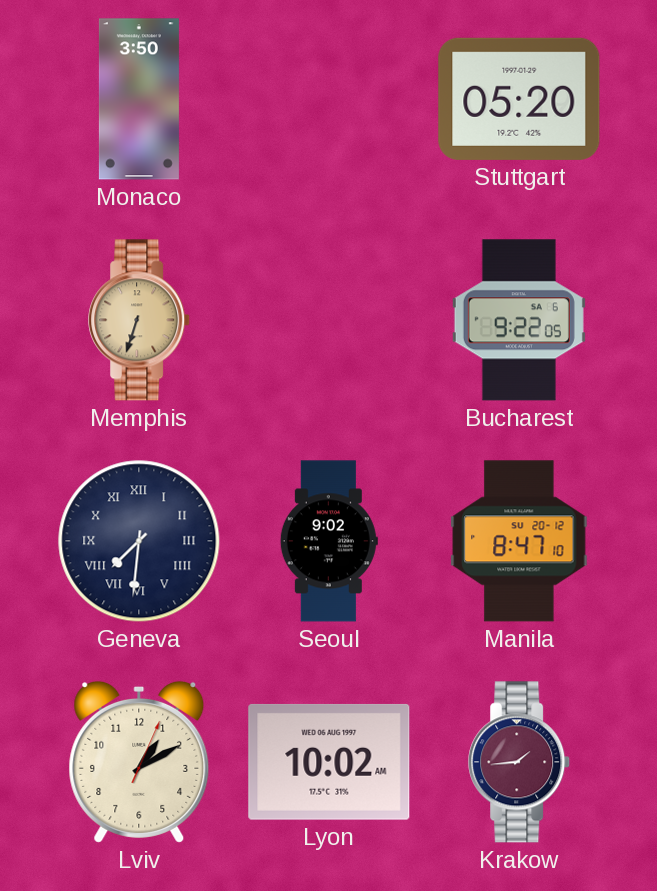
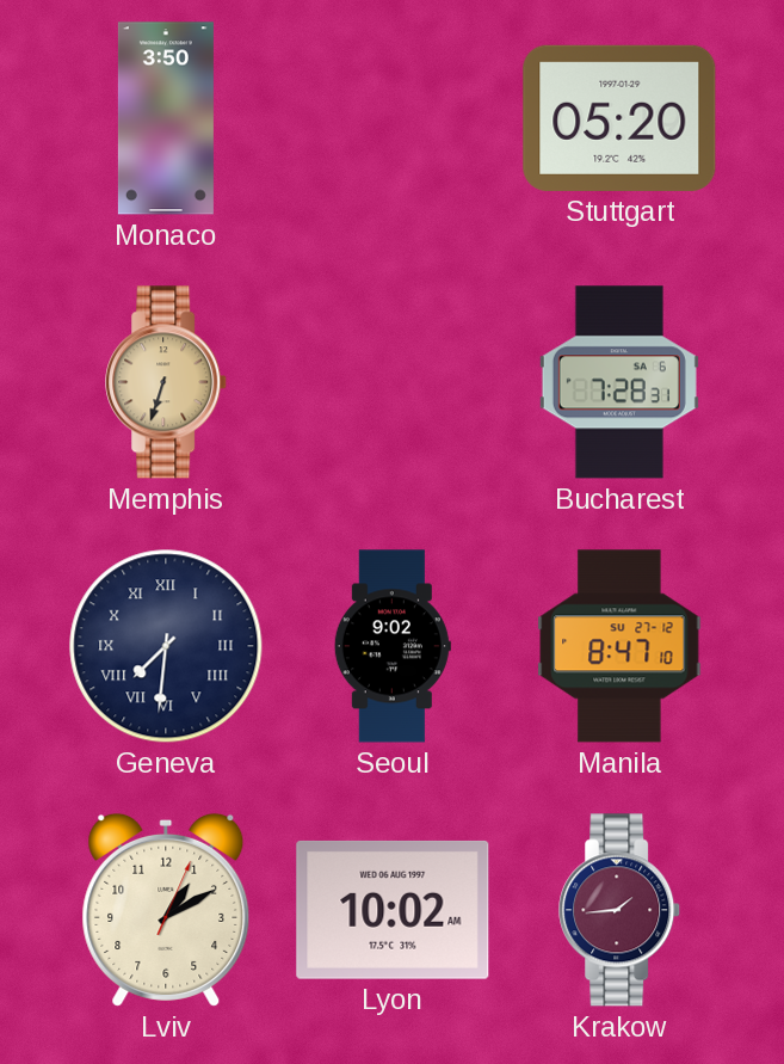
Bucharest: 9:22 -> 7:28 (619, 382)
Manila date: SU 20-12 -> SU 27-12 (619, 646)
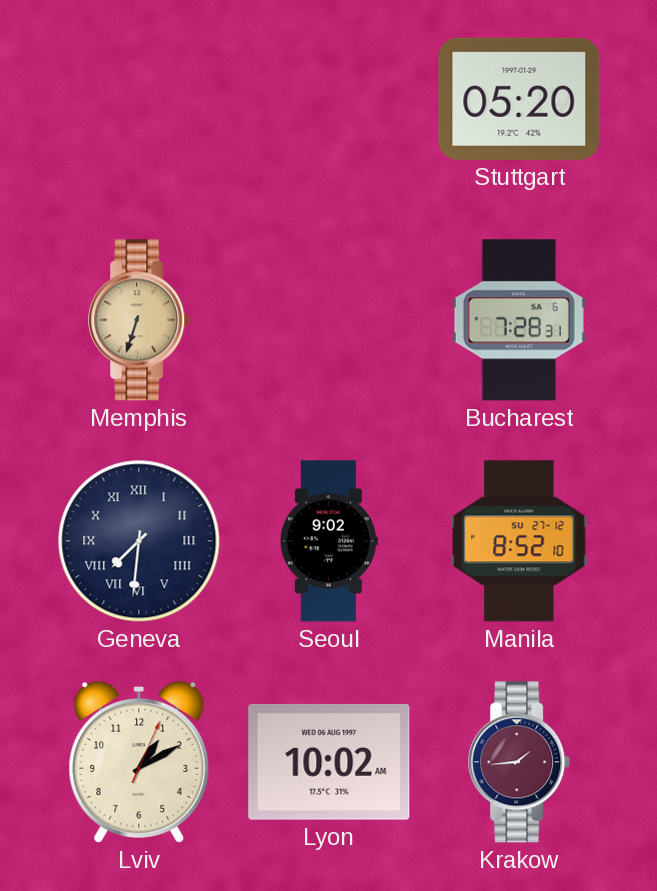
Monaco: 3:50 -> none (166, 118)
Manila: 8:47 -> 8:52 (519, 541)
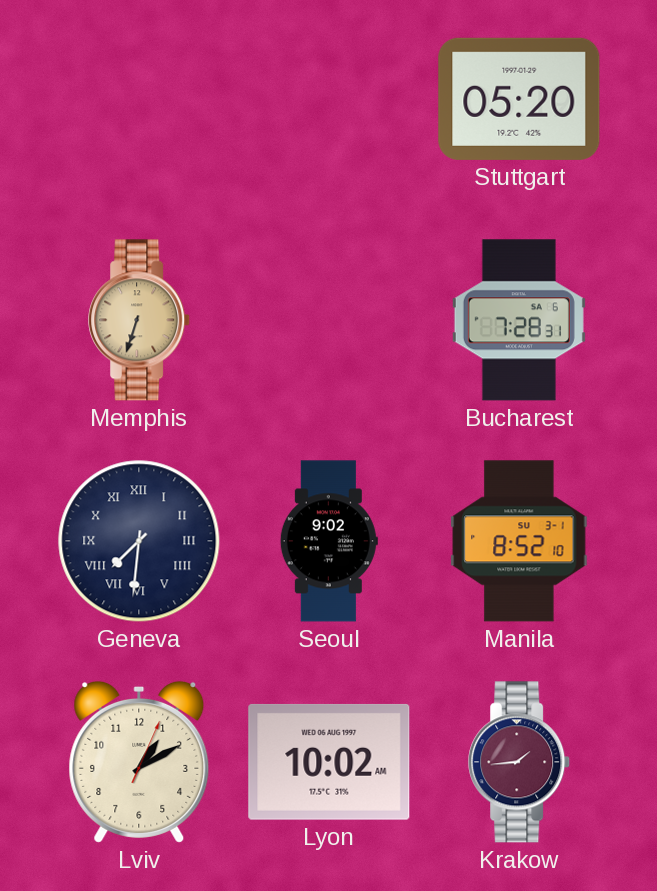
Manila date: SU 27-12 -> SU 3-1 (519, 541)
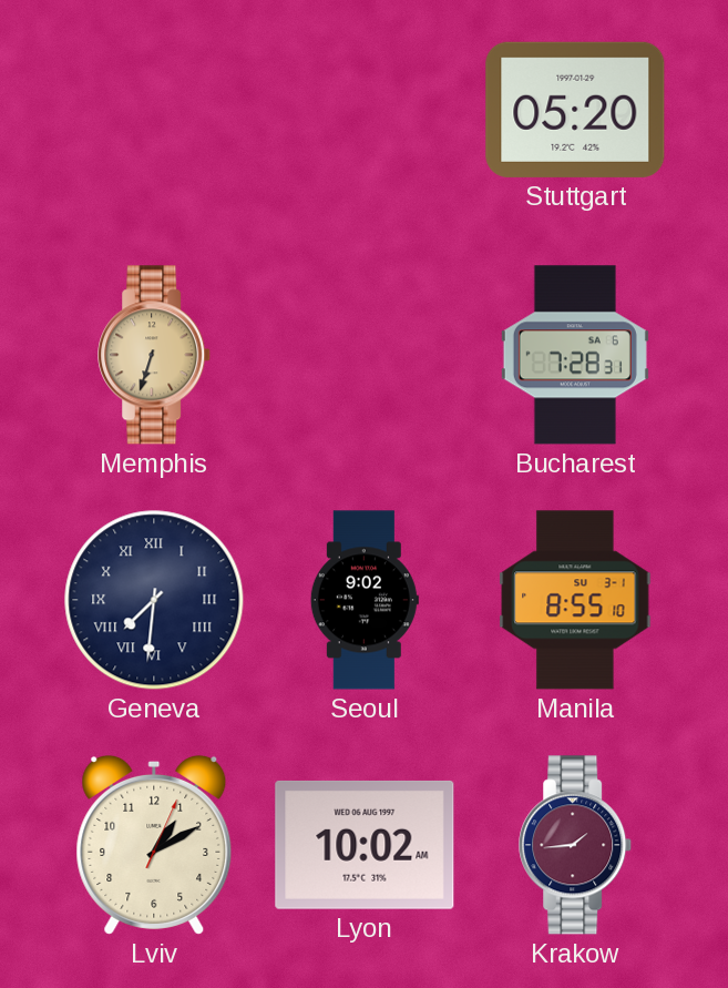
Manila: 8:52 -> 8:55 (575, 600)
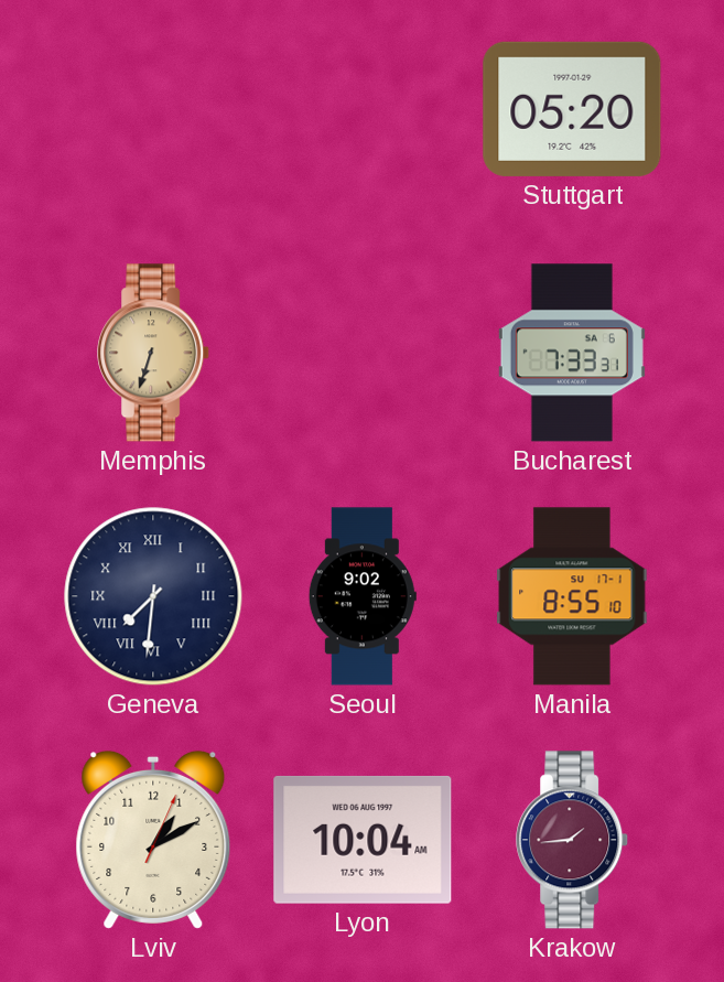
Bucharest: 7:28 -> 7:33 (572, 353)
Manila date: SU 3-1 -> SU 17-1 (572, 596)
Lyon: 10:02 -> 10:04 (363, 840)
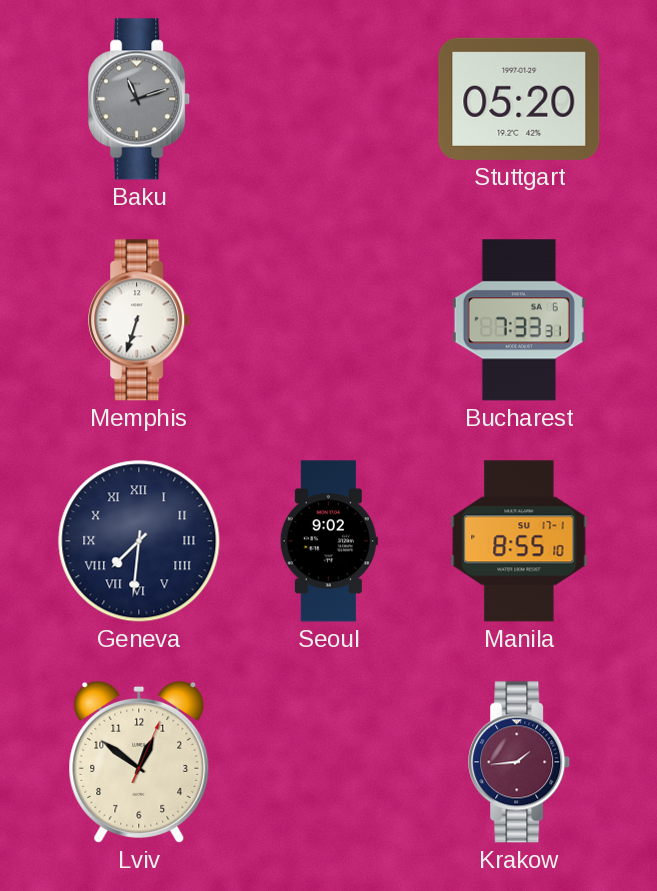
Baku: none -> 11:12 (140, 99)
Memphis dial: champagne -> white (140, 320)
Lviv: 1:10 -> 12:51 (139, 762)
Lyon: 10:04 -> none (363, 840)
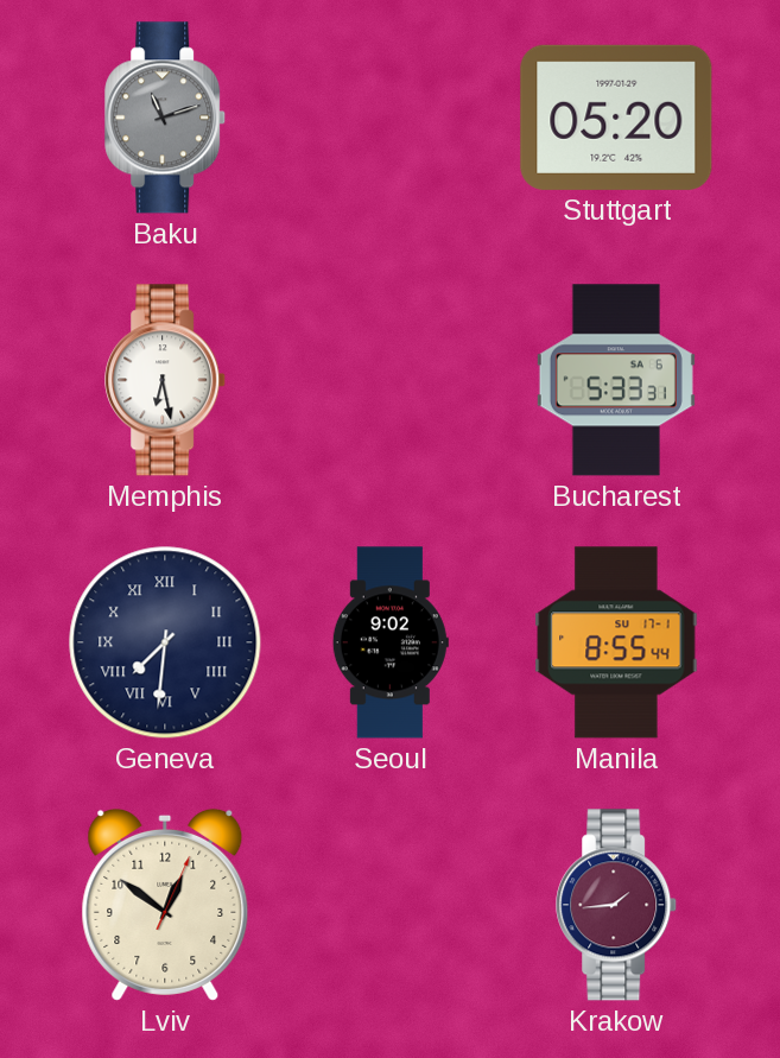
Memphis: 6:33 -> 6:28 (166, 380)
Bucharest: 7:33 -> 5:33 (616, 380)
Manila: 8:55:10 -> 8:55:44 (616, 642)
